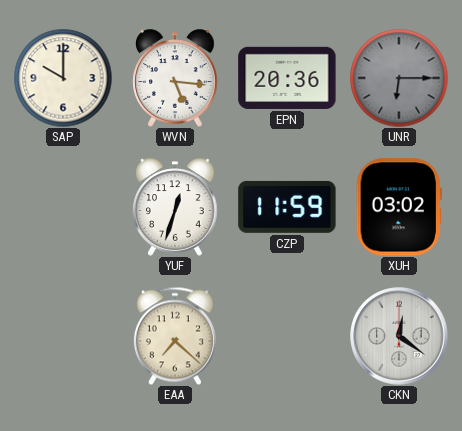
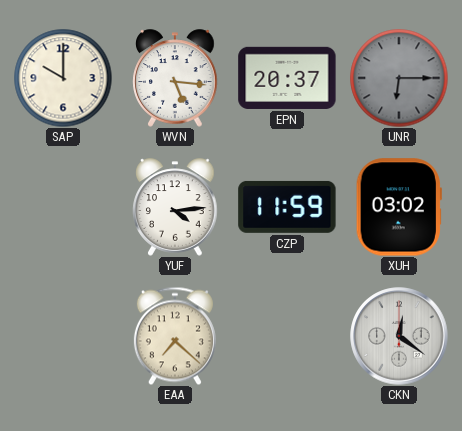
EPN: 20:36 -> 20:37 (287, 78)
YUF: 12:33 -> 4:14 (175, 207)
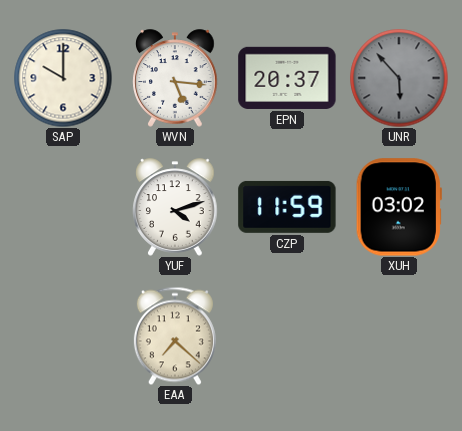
UNR: 6:15 -> 5:53 (399, 78)
YUF: 4:14 -> 4:12 (175, 207)
CKN: 12:21 -> none (399, 336)
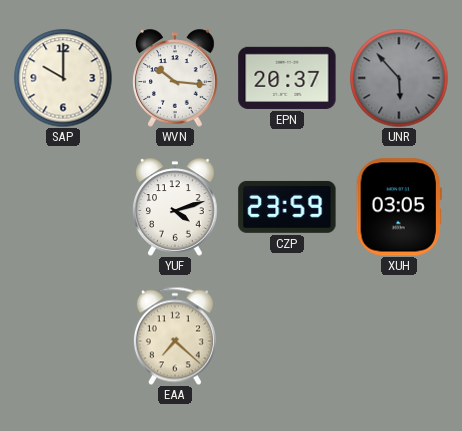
WVN: 5:16 -> 10:16 (175, 78)
CZP: 11:59 -> 23:59 (287, 207)
XUH: 03:02 -> 03:05 (399, 207)
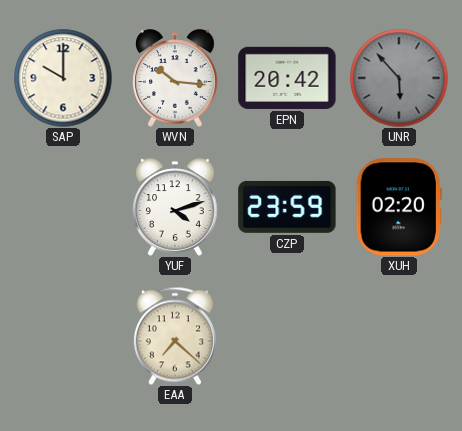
EPN: 20:37 -> 20:42 (287, 78)
XUH: 03:05 -> 02:20 (399, 207)
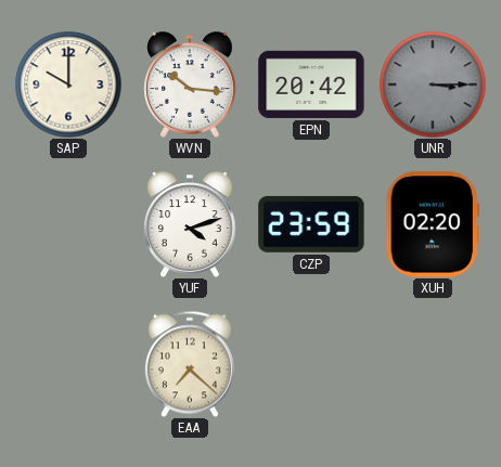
UNR: 5:53 -> 3:15 (433, 85)
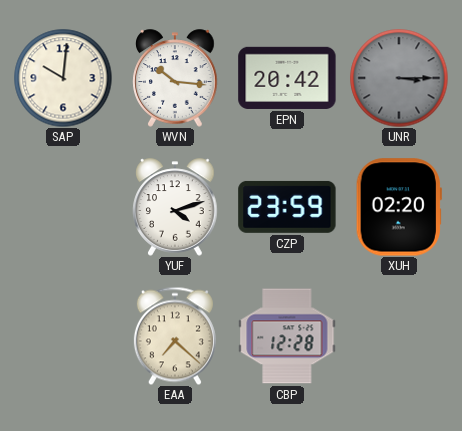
SAP: 10:00 -> 10:01 (63, 78)
CBP: none -> 12:28 (287, 336)
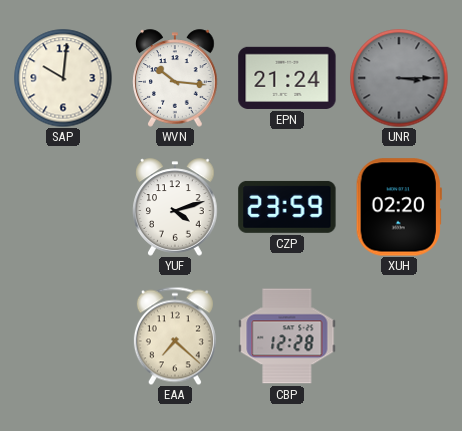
EPN: 20:42 -> 21:24 (287, 78)
